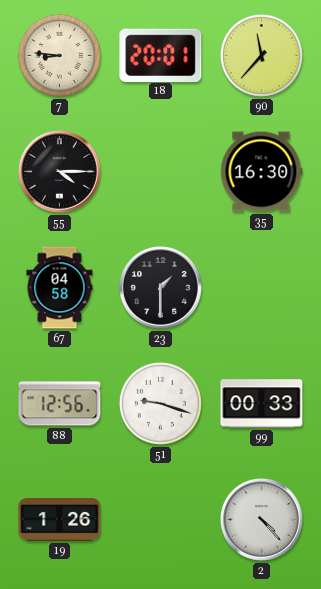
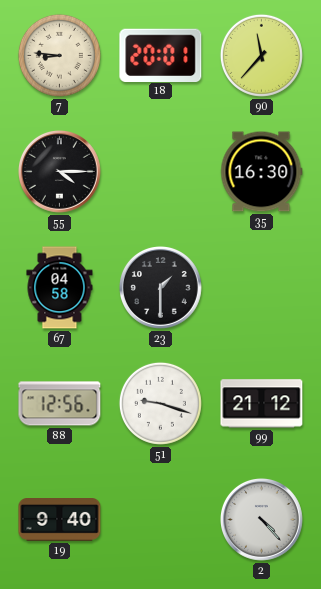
99: 00:33 -> 21:12 (262, 404)
19: 1:26 -> 9:40 (60, 520)
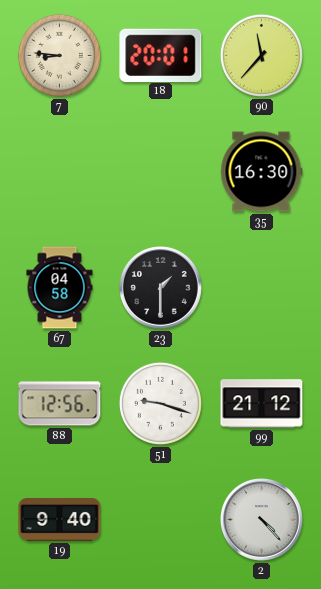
55: 4:15 -> none (60, 172)
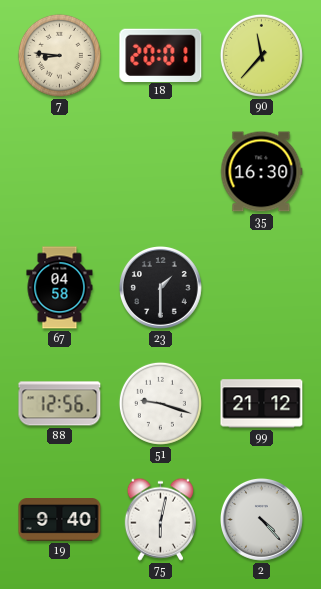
75: none -> 6:02 (160, 519)
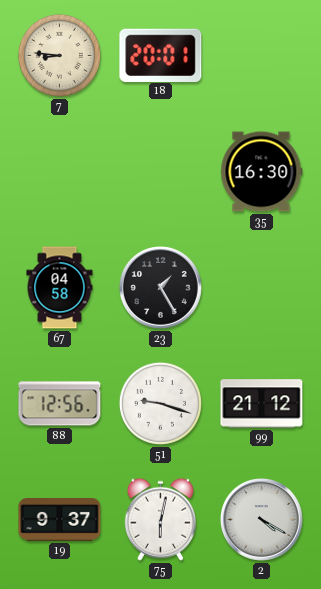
90: 11:37 -> none (261, 55)
23: 1:30 -> 1:25 (161, 288)
19: 9:40 -> 9:37 (60, 520)
2: 4:23 -> 4:20 (262, 520)
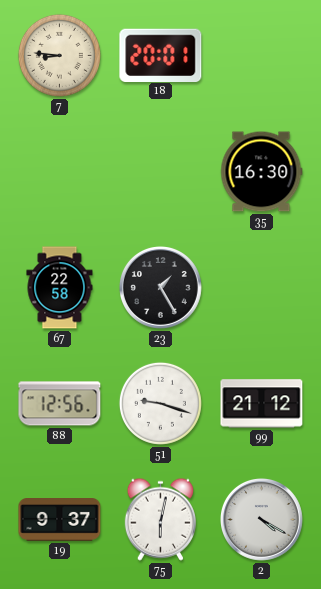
67: 04:58 -> 22:58 (60, 288)
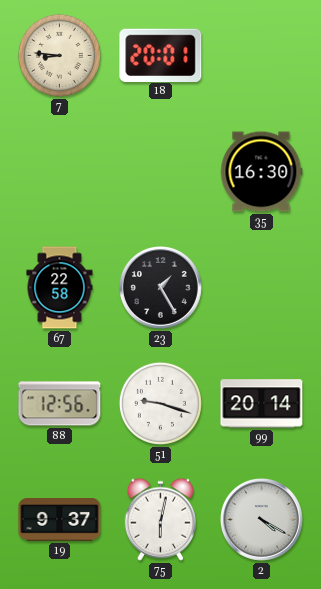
99: 21:12 -> 20:14 (262, 404)
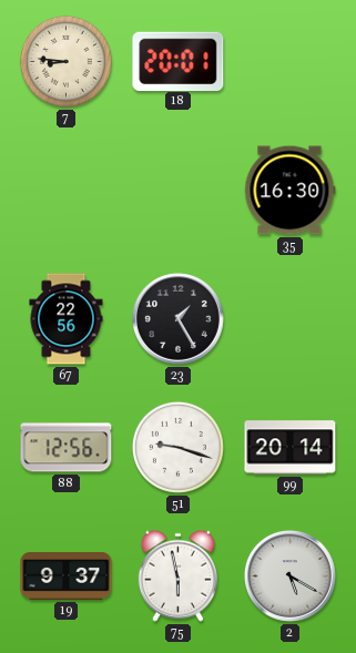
67: 22:58 -> 22:56 (67, 319)
75: 6:02 -> 5:58 (177, 575)
2: 4:20 -> 5:20 (291, 577)
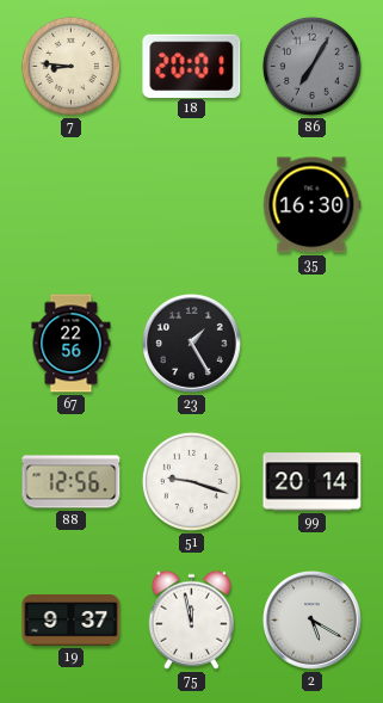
86: none -> 7:05 (311, 66)
75: 5:58 -> 11:58 (191, 619)
